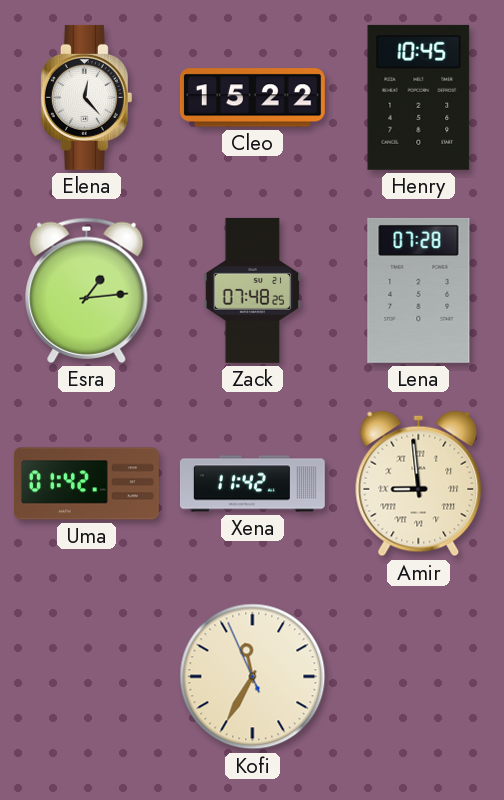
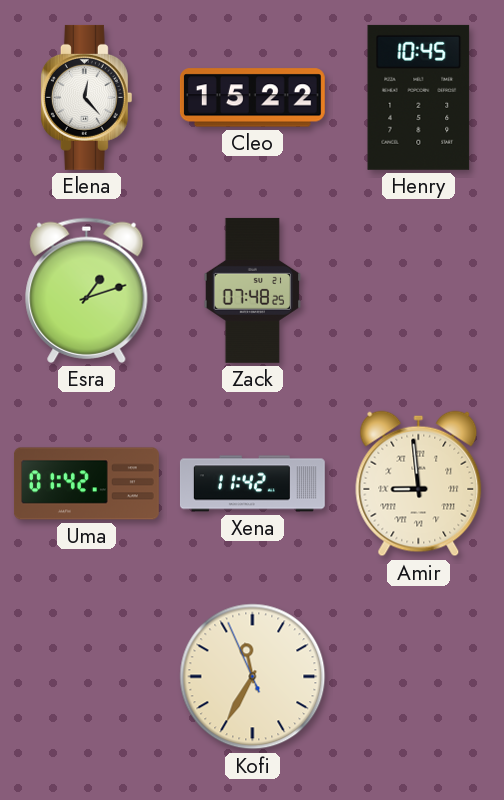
Esra: 1:14 -> 1:12 (87, 290)
Lena: 07:28 -> none (419, 290)
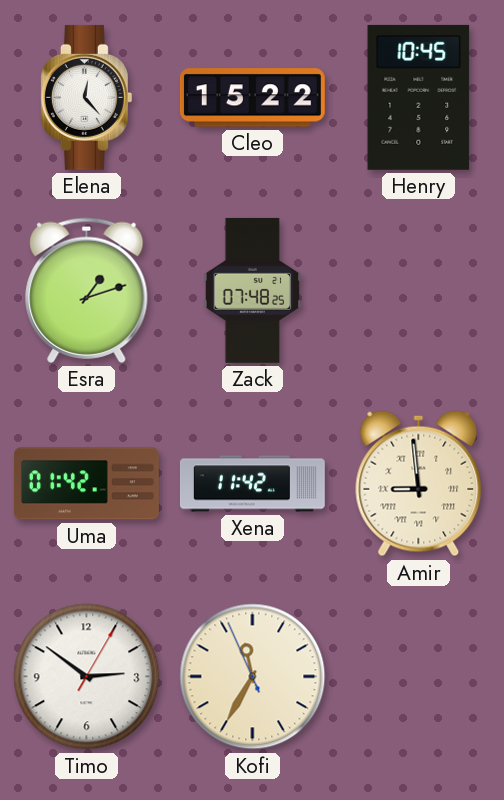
Timo: none -> 2:51 (87, 677)
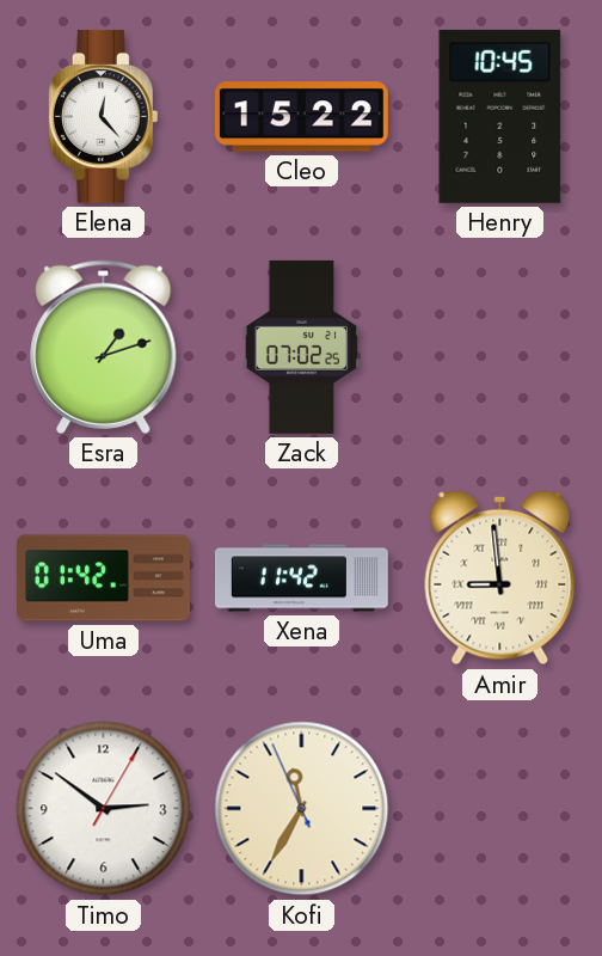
Zack: 07:48 -> 07:02 (302, 347)
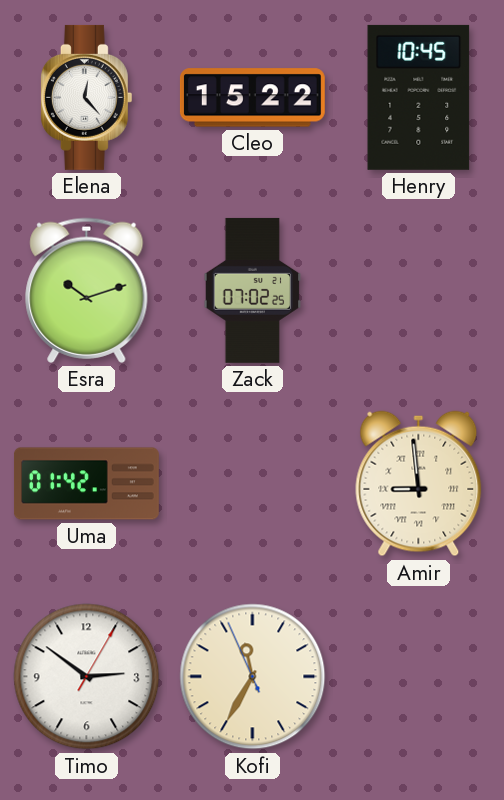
Esra: 1:12 -> 10:12 (87, 290)
Xena: 11:42 -> none (301, 578)
